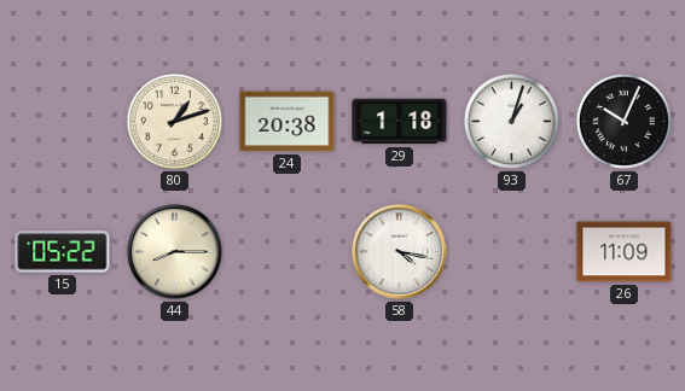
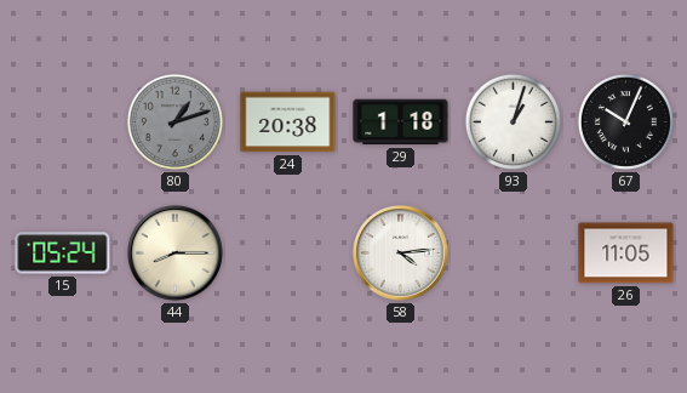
80 dial: cream -> grey (174, 121)
15: 05:22 -> 05:24 (63, 254)
58: 4:17 -> 4:14 (401, 254)
26: 11:09 -> 11:05 (626, 254)
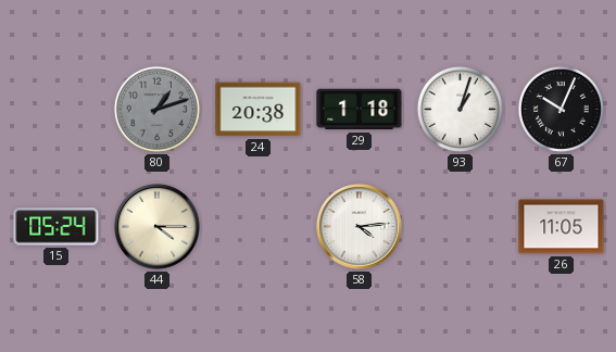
44: 8:15 -> 4:15 (158, 227)
